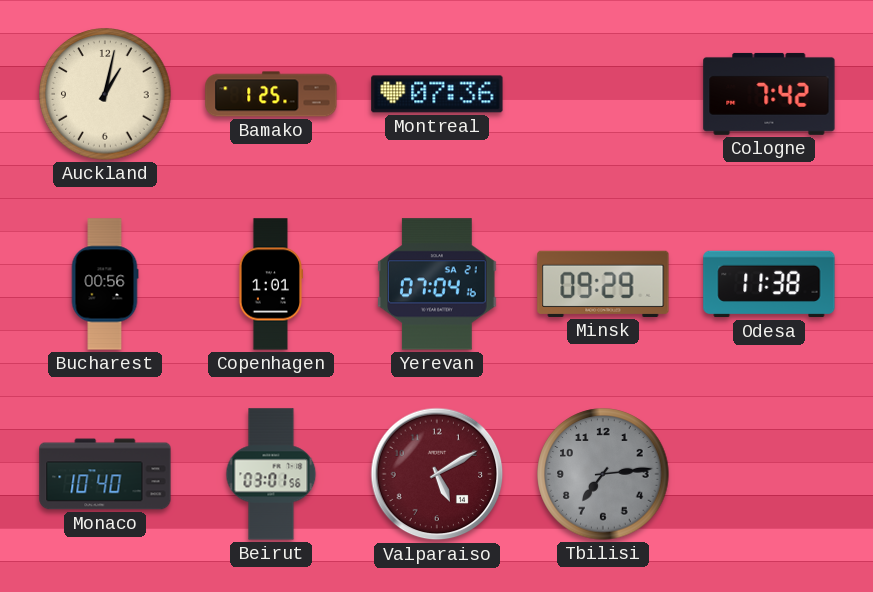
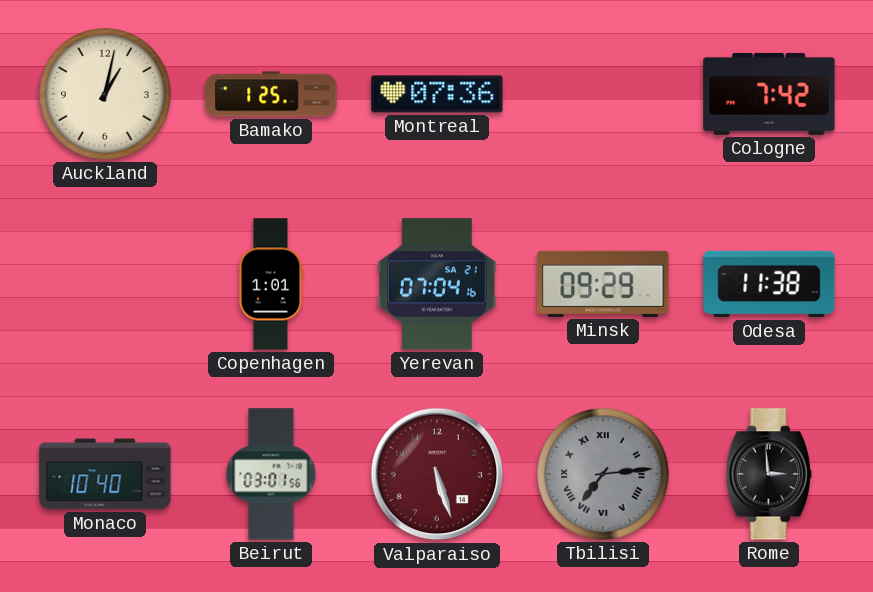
Bucharest: 00:56 -> none (105, 284)
Valparaiso: 5:10 -> 5:27 (437, 474)
Tbilisi numerals: Arabic -> Roman (603, 474)
Rome: none -> 2:59 (769, 474)
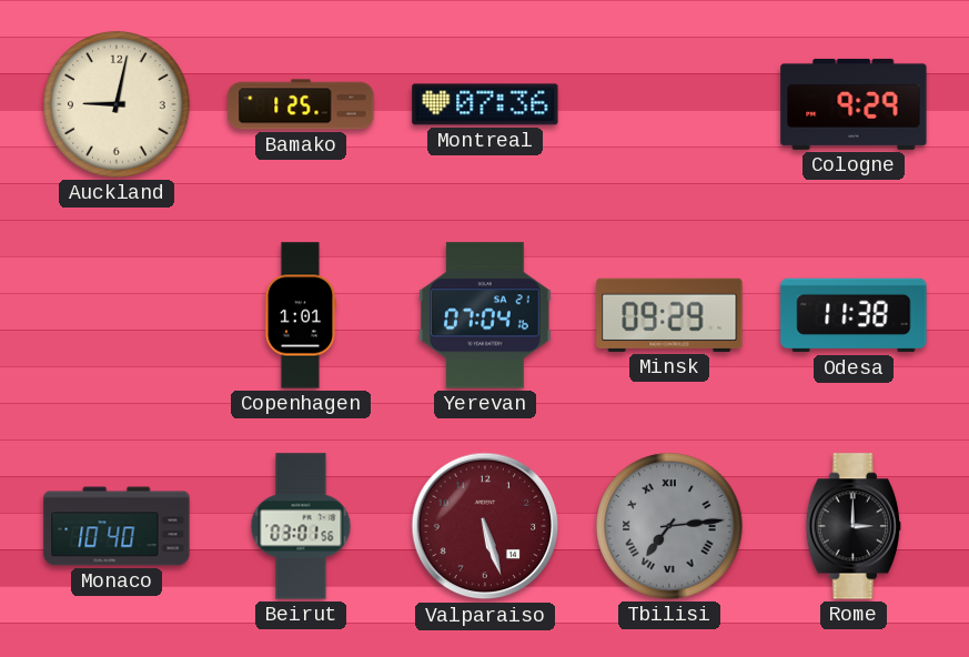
Auckland: 1:02 -> 9:02 (117, 104)
Cologne: 7:42 -> 9:29 (854, 104)
Rome: 2:59 -> 3:00 (854, 526)
